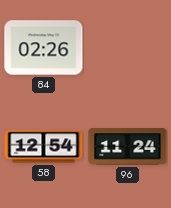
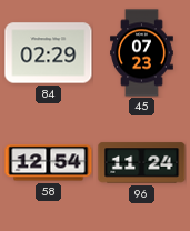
84: 02:26 -> 02:29 (49, 53)
45: none -> 07:23 (142, 53)
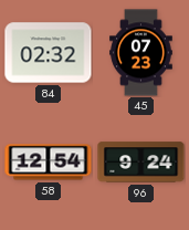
84: 02:29 -> 02:32 (49, 53)
96: 11:24 -> 9:24 (141, 163)
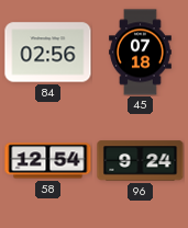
84: 02:32 -> 02:56 (48, 53)
45: 07:23 -> 07:18 (141, 53)
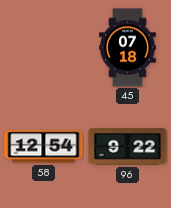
84: 02:56 -> none (48, 53)
96: 9:24 -> 9:22 (128, 147)
